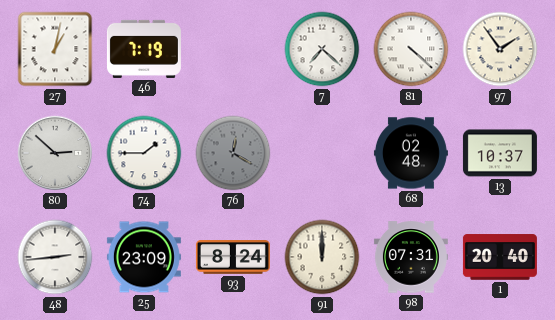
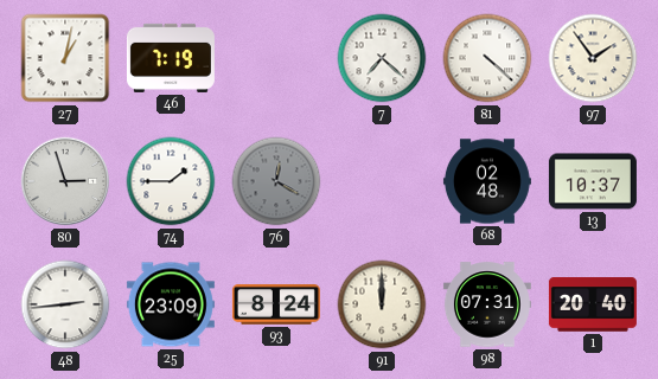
80: 2:52 -> 2:57 (65, 181)
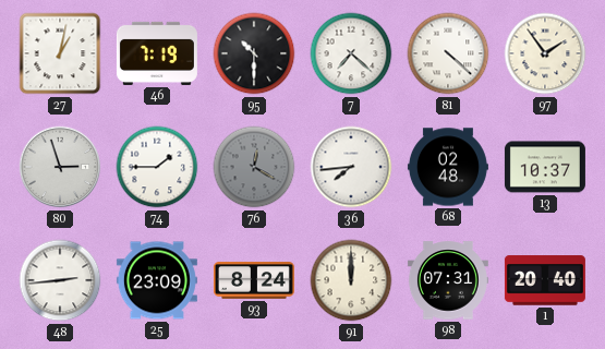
95: none -> 10:30 (254, 53)
36: none -> 7:44 (351, 167)
